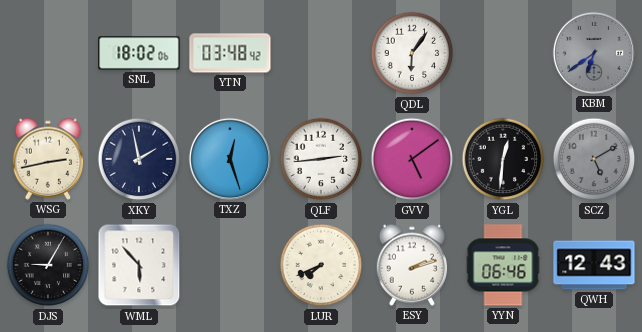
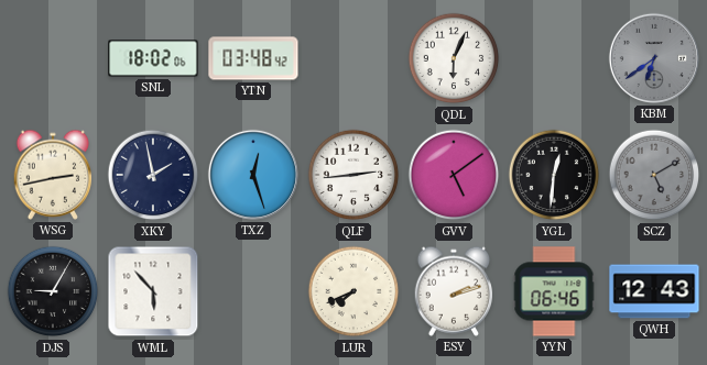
QDL: 6:06 -> 6:04 (454, 58)
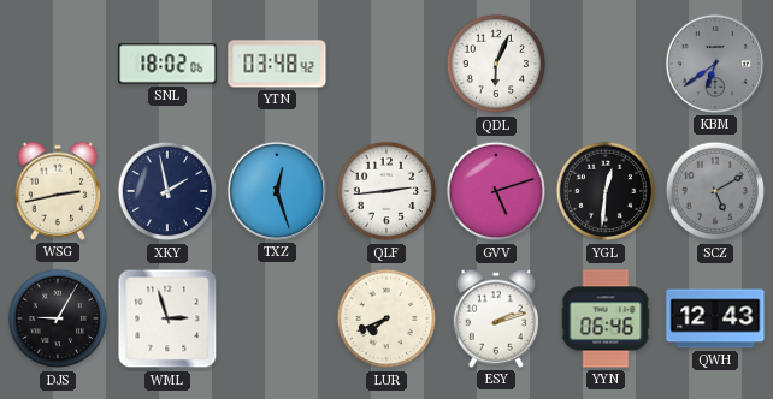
GVV: 5:09 -> 5:12 (496, 191)
WML: 5:53 -> 2:57 (167, 318)
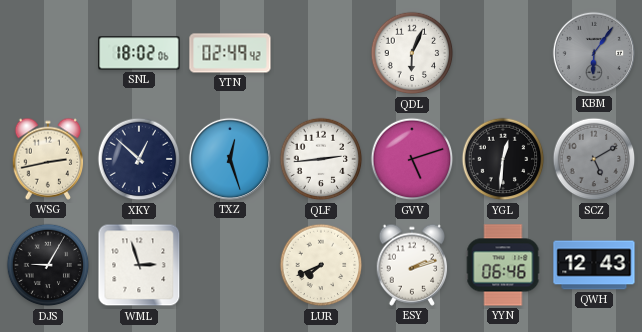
YTN: 03:48 -> 02:49 (230, 53)
KBM: 6:39 -> 6:06 (594, 53)
XKY: 1:58 -> 12:52 (139, 159)
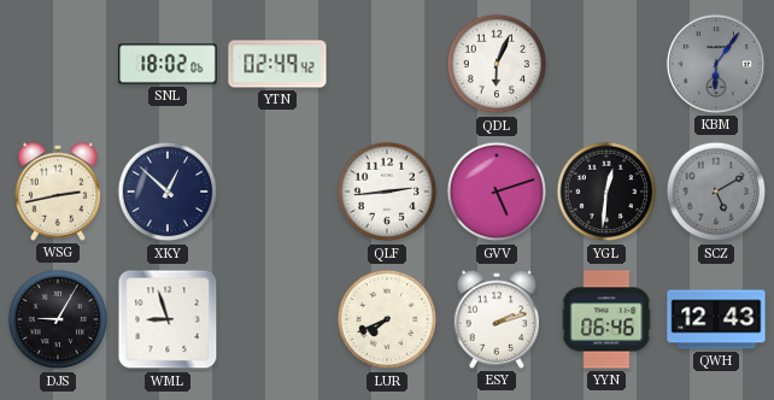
TXZ: 12:27 -> none (230, 159)
WML: 2:57 -> 8:57 (168, 319)
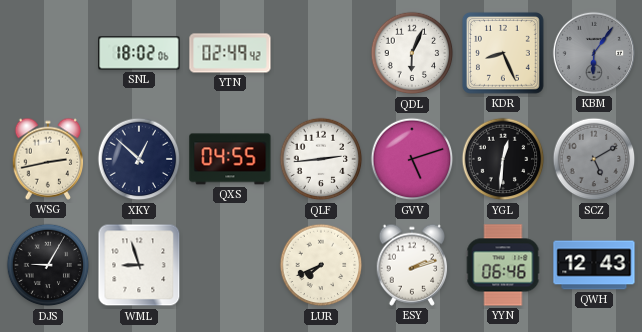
KDR: none -> 8:26 (503, 53)
QXS: none -> 04:55 (230, 159)
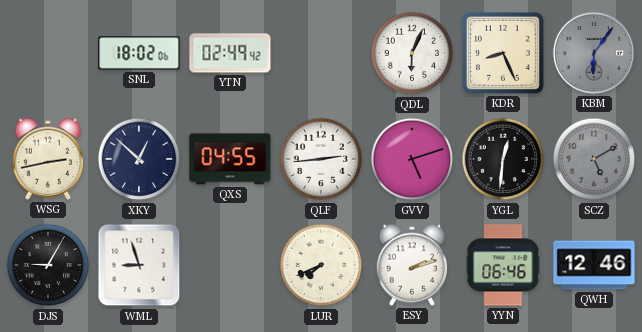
QWH: 12:43 -> 12:46 (594, 265)
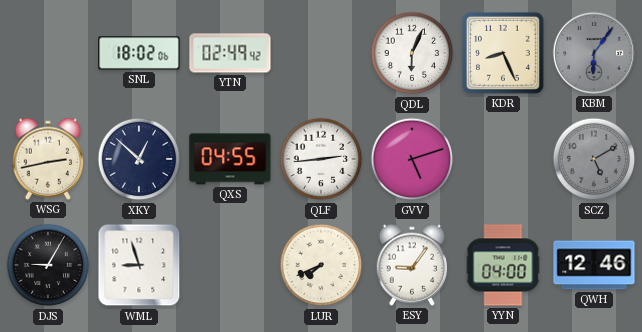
YGL: 12:31 -> none (503, 159)
ESY: 2:12 -> 9:06 (412, 265)
YYN: 06:46 -> 04:00 (503, 265)
